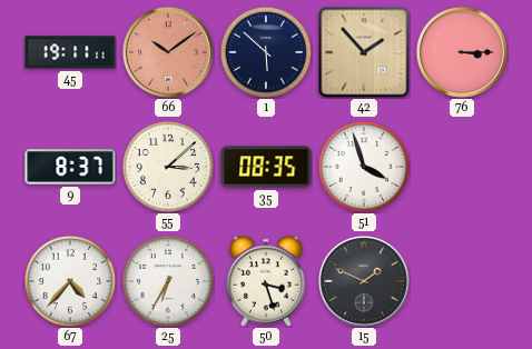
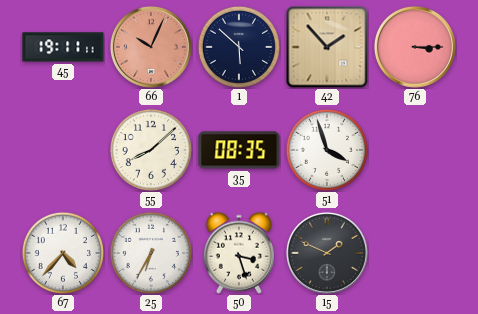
66: 10:09 -> 10:04 (151, 47)
9: 8:37 -> none (70, 167)
55: 3:08 -> 8:08 (151, 150)
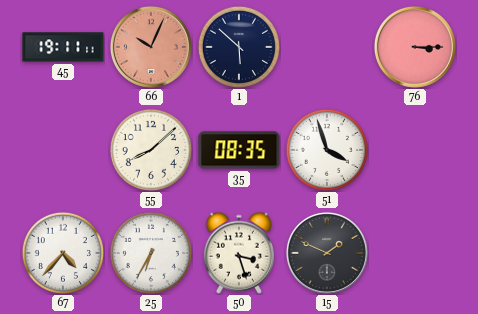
42: 1:53 -> none (327, 47)
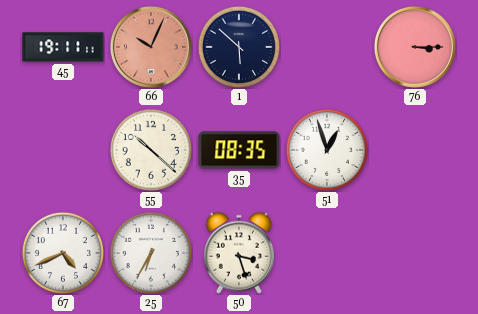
55: 8:08 -> 10:22 (151, 150)
51: 3:57 -> 12:57 (327, 150)
67: 4:37 -> 4:41 (63, 253)
15: 1:49 -> none (327, 253)
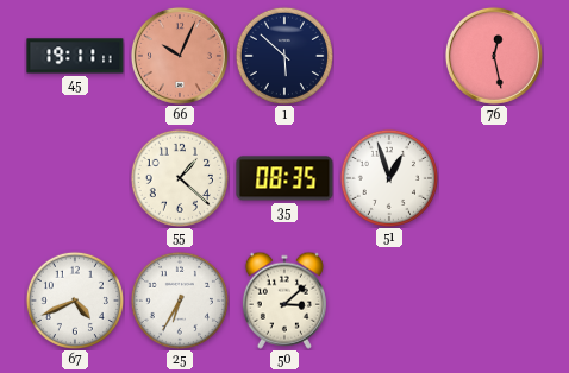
76: 3:15 -> 12:28 (494, 56)
55: 10:22 -> 1:22 (180, 178)
50: 3:27 -> 3:08 (284, 301)
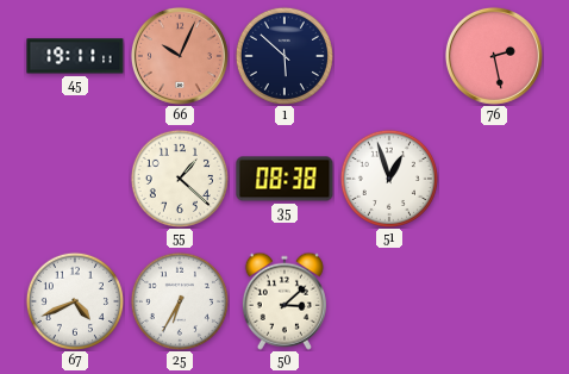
76: 12:28 -> 2:28 (494, 56)
35: 08:35 -> 08:38 (284, 179)
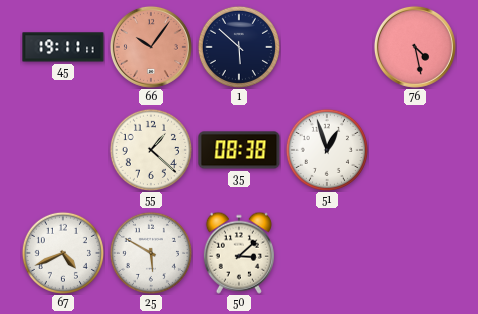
66: 10:04 -> 10:06 (151, 47)
76: 2:28 -> 4:28 (415, 47)
25: 6:35 -> 5:50 (151, 253)
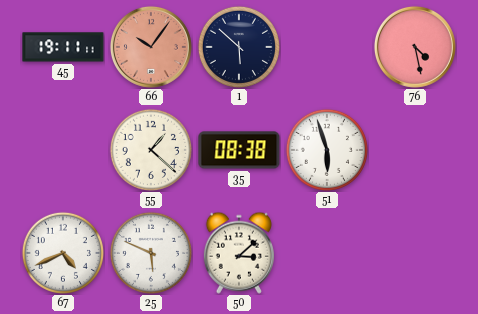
51: 12:57 -> 5:57 (327, 150)
25: 5:50 -> 5:49 (151, 253)
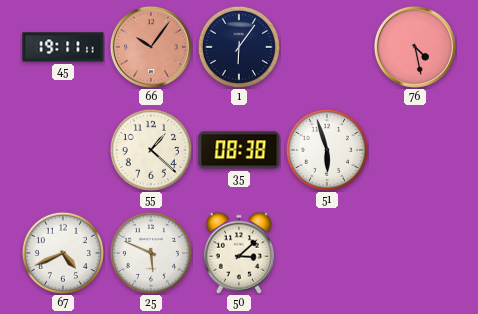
1: 5:52 -> 6:06 (239, 47)
